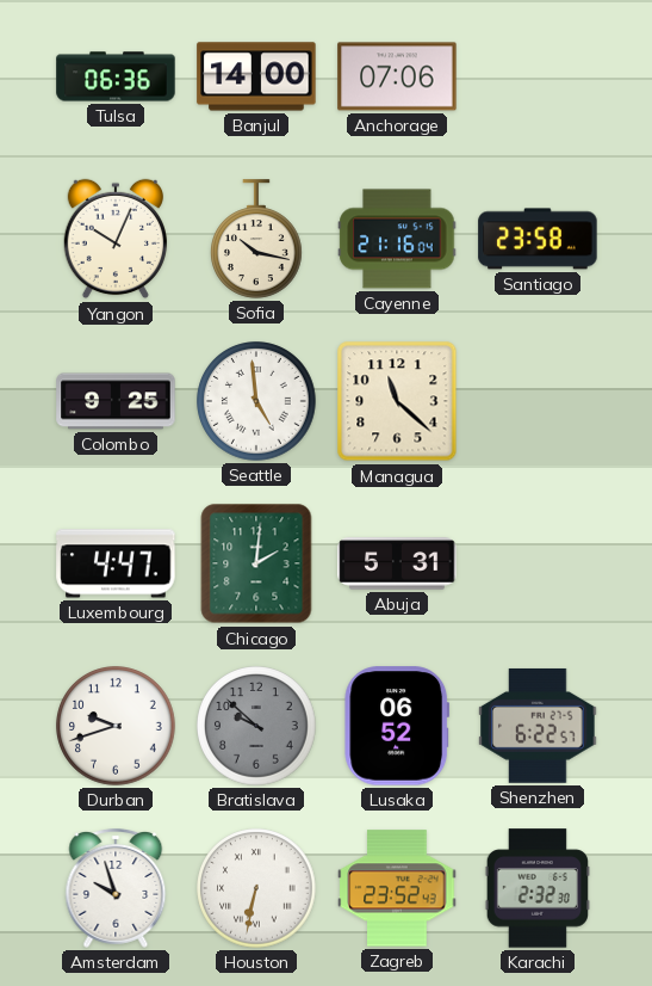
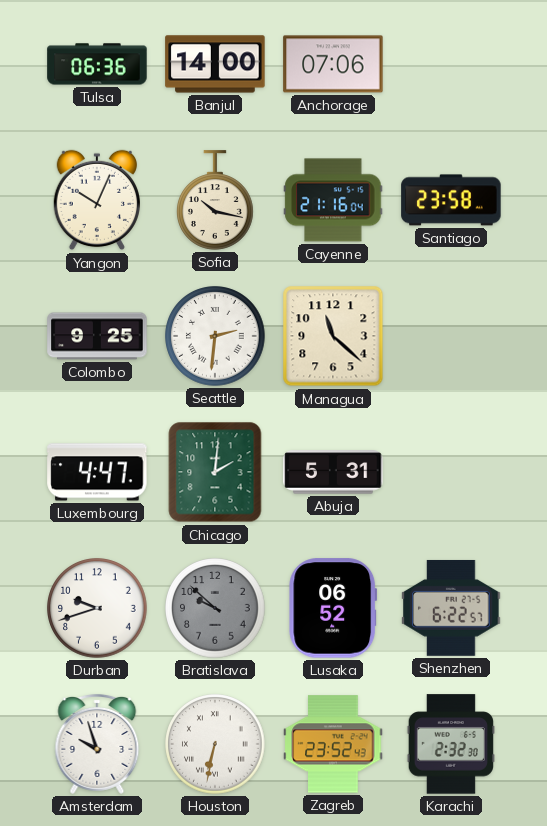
Seattle: 4:59 -> 2:31 (215, 336)
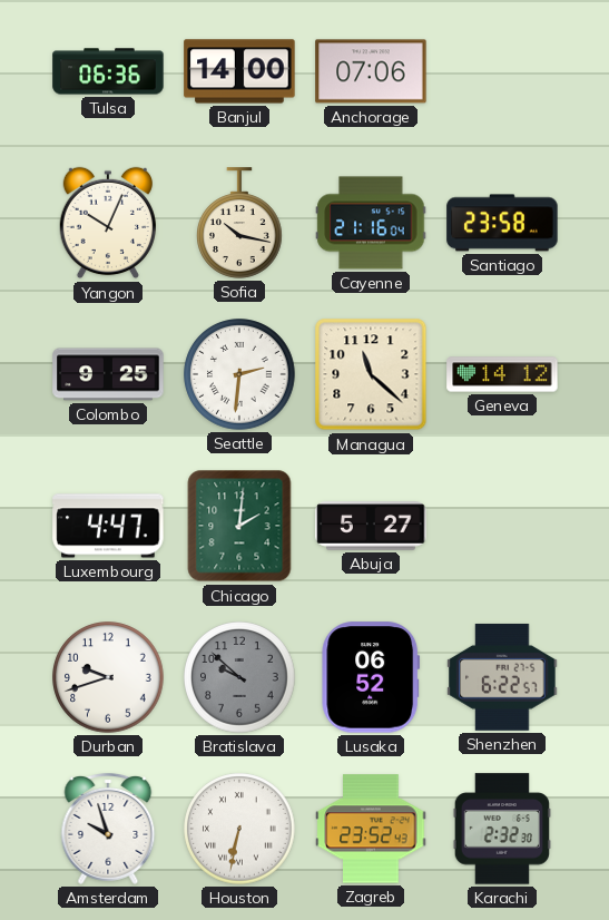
Geneva: none -> 14:12 (502, 374)
Abuja: 5:31 -> 5:27 (371, 526)
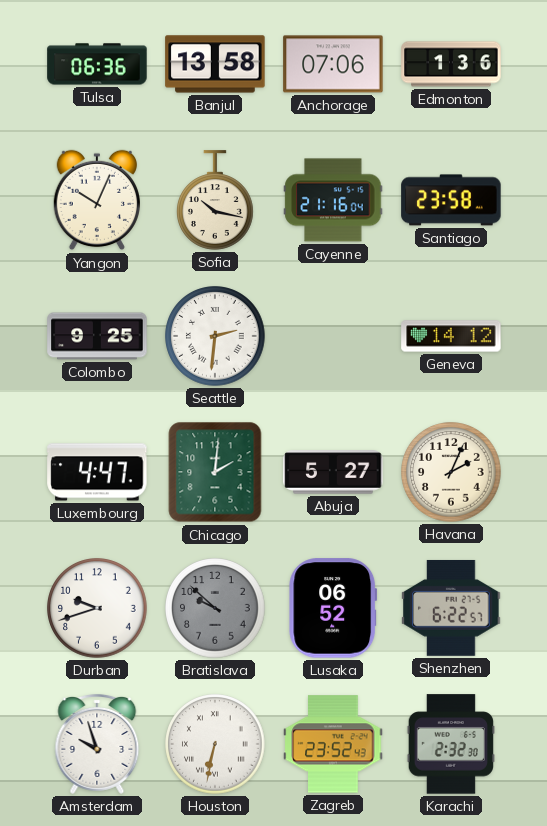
Banjul: 14:00 -> 13:58 (215, 64)
Edmonton: none -> 1:36 (451, 64)
Managua: 11:22 -> none (371, 374)
Havana: none -> 2:04 (451, 472)
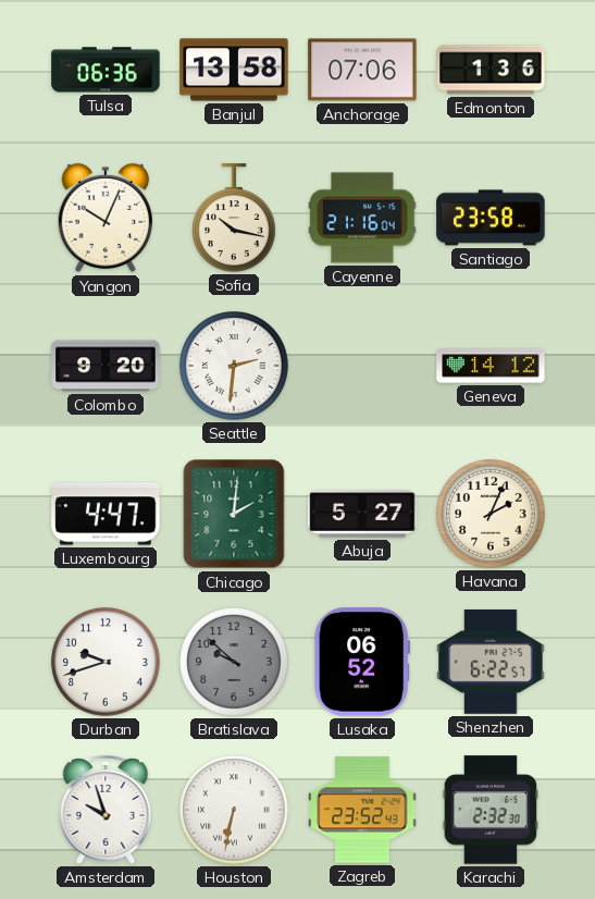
Colombo: 9:25 -> 9:20 (106, 366)
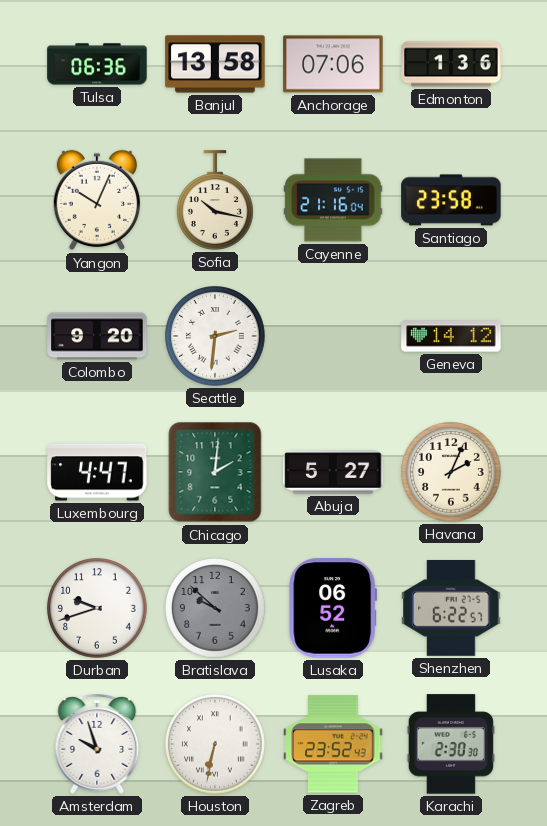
Karachi: 2:32 -> 2:30 (451, 744)
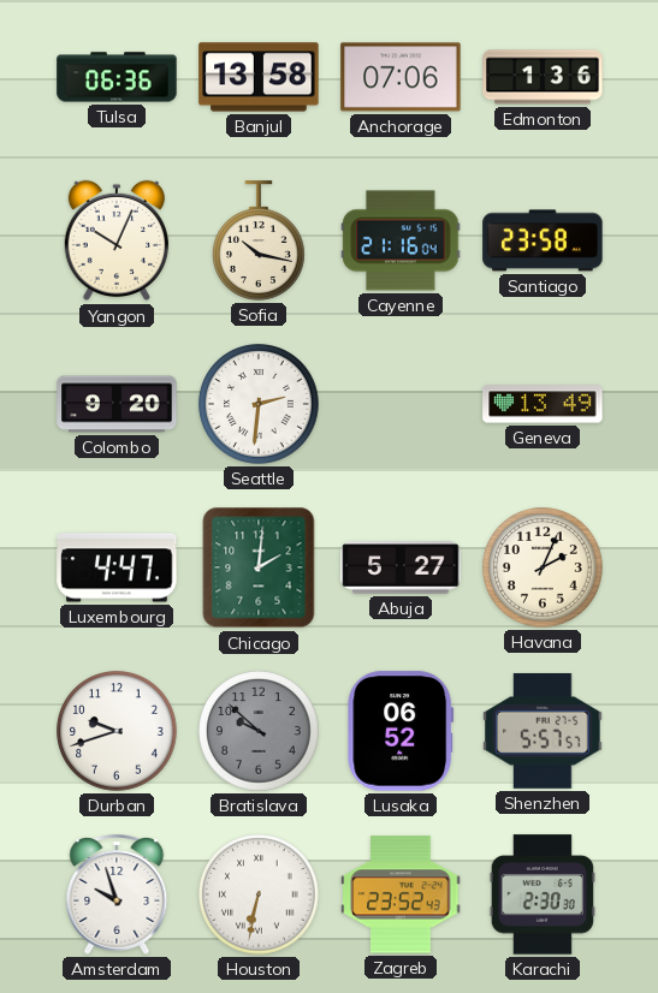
Geneva: 14:12 -> 13:49 (543, 404)
Shenzhen: 6:22 -> 5:57 (543, 731)
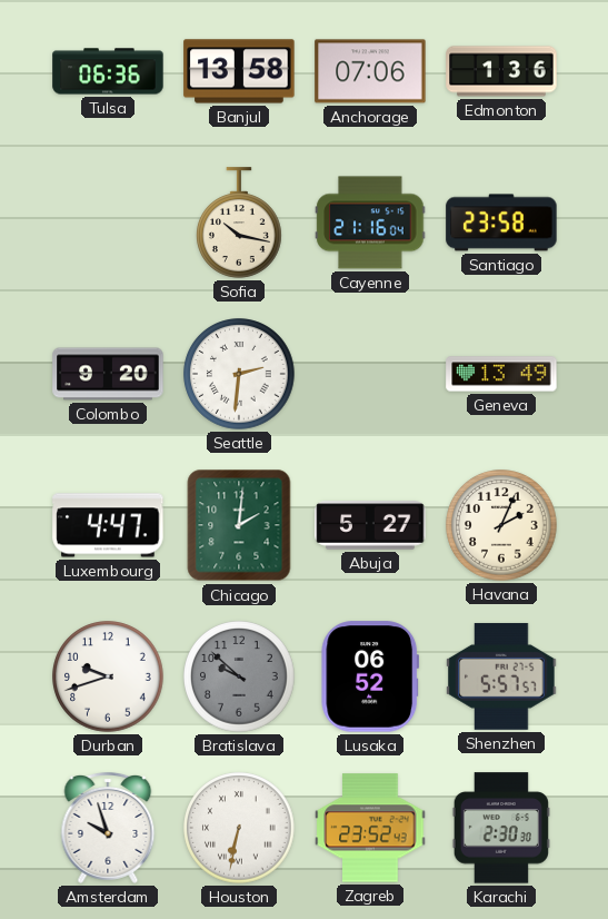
Yangon: 10:04 -> none (115, 240)
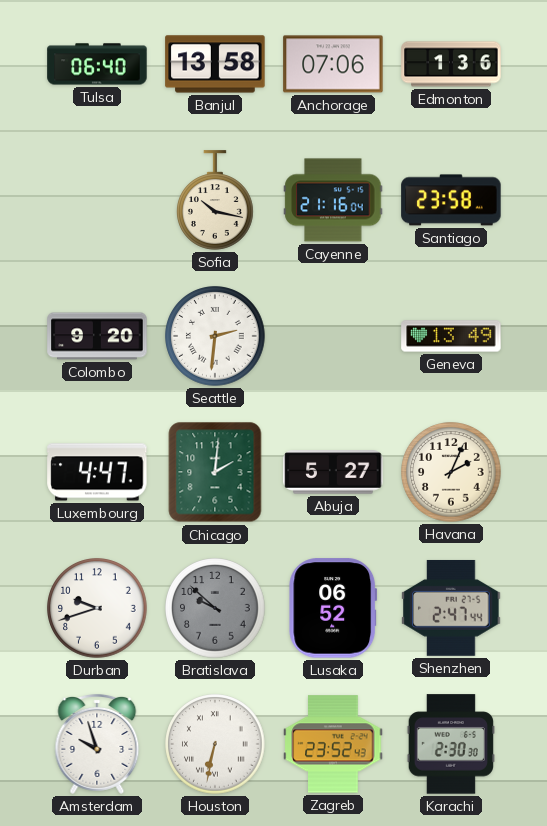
Tulsa: 06:36 -> 06:40 (97, 64)
Shenzhen: 5:57 -> 2:47 (451, 608)
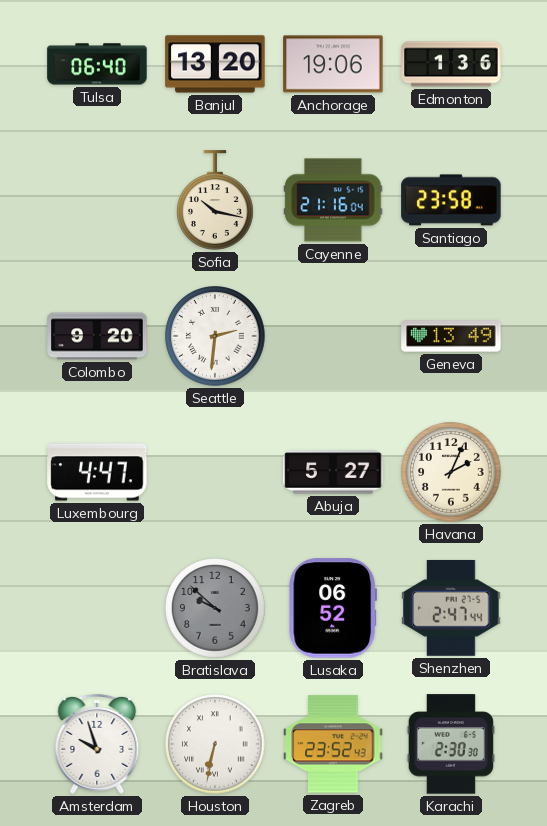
Banjul: 13:58 -> 13:20 (215, 64)
Anchorage: 07:06 -> 19:06 (333, 64)
Chicago: 2:01 -> none (215, 472)
Durban: 9:42 -> none (97, 608)
